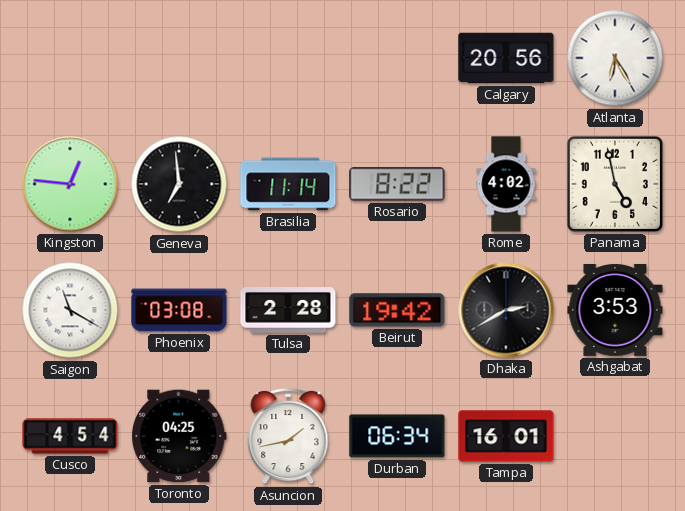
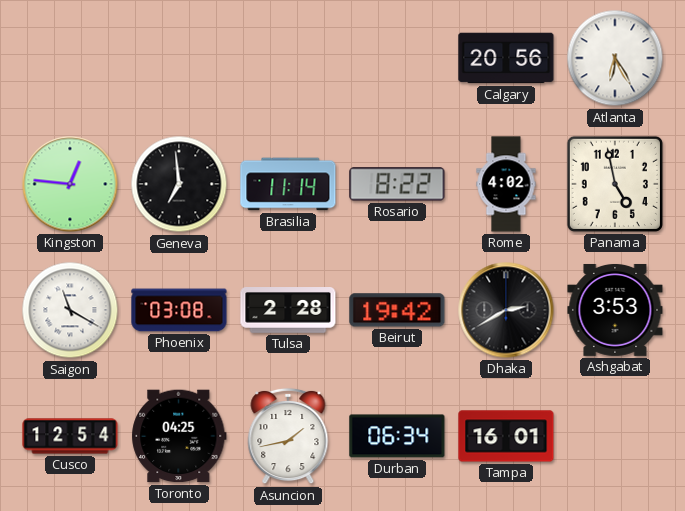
Cusco: 4:54 -> 12:54 (70, 436)
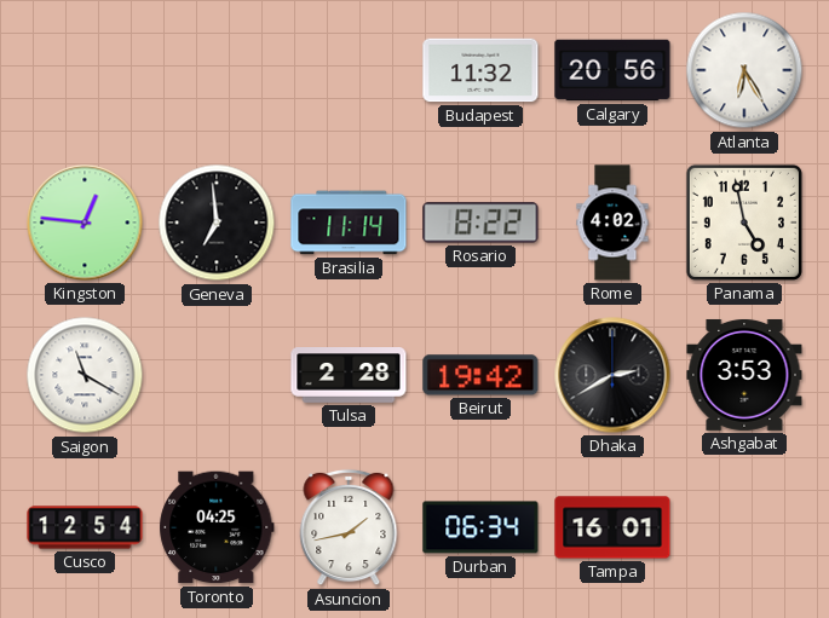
Budapest: none -> 11:32 (480, 70)
Phoenix: 03:08 -> none (179, 310)
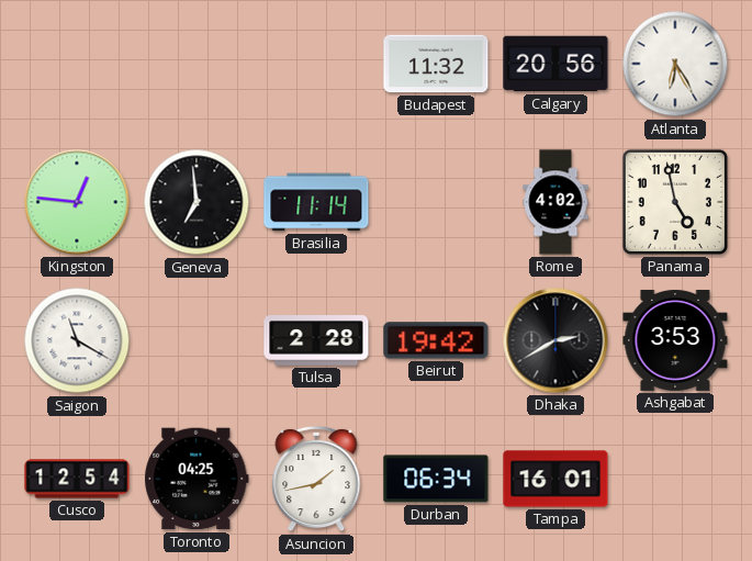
Rosario: 8:22 -> none (480, 223)
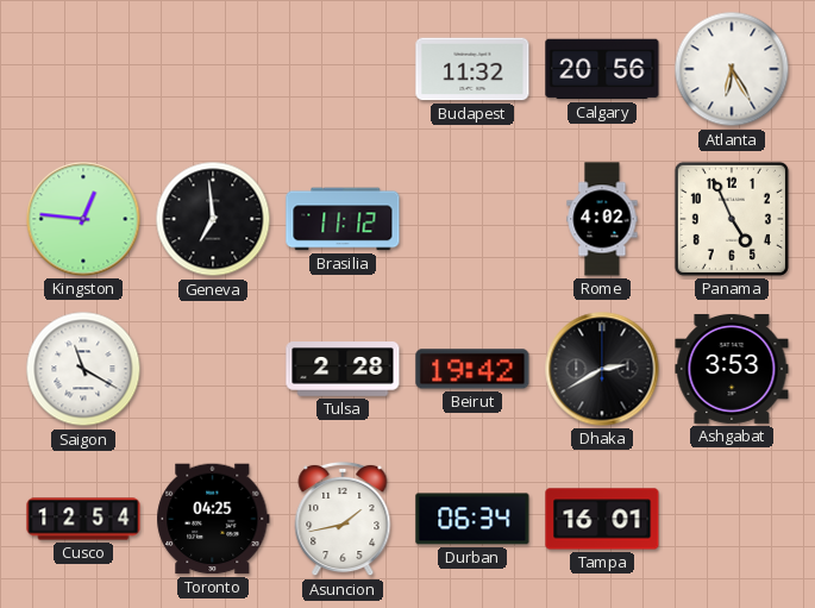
Brasilia: 11:14 -> 11:12 (343, 219)
Panama: 4:58 -> 4:56 (732, 219)
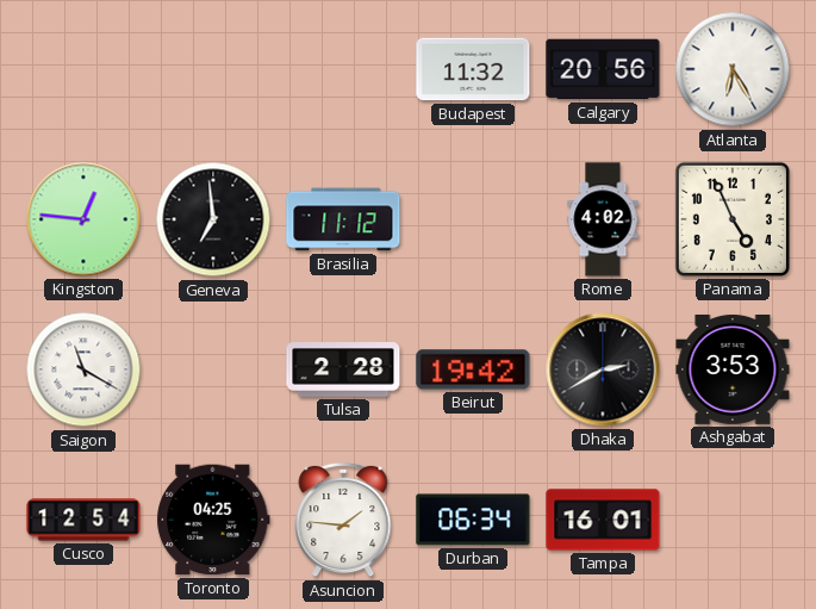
Asuncion: 1:43 -> 1:46 (343, 520)
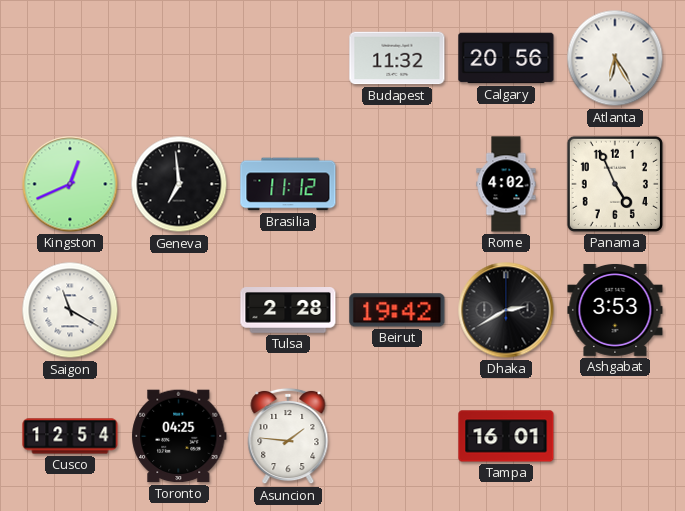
Kingston: 12:46 -> 12:41 (70, 184)
Durban: 06:34 -> none (473, 520)
